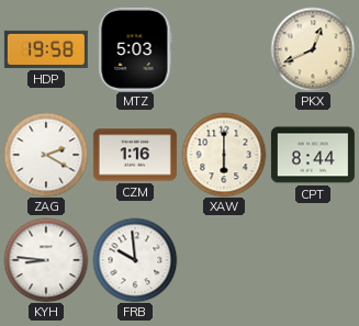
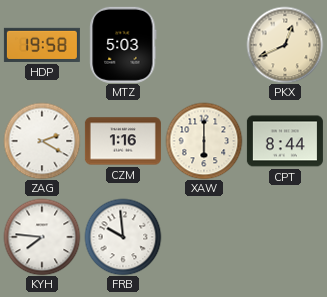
KYH: 8:46 -> 7:46 (42, 237)
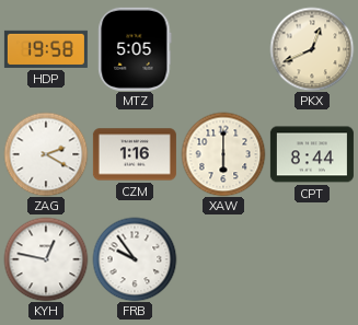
MTZ: 5:03 -> 5:05 (135, 49)
KYH: 7:46 -> 12:47 (46, 259)
FRB: 9:59 -> 9:54 (135, 259)
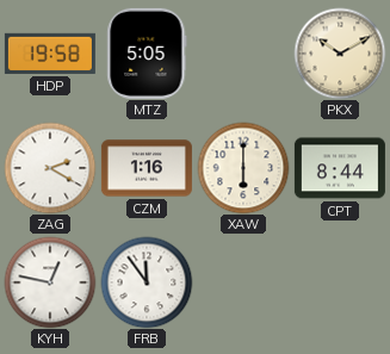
PKX: 12:41 -> 10:10 (340, 54)
FRB: 9:54 -> 11:54 (147, 282)
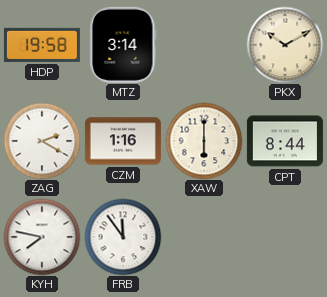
MTZ: 5:05 -> 3:14 (123, 45)
KYH: 12:47 -> 7:47 (42, 237)
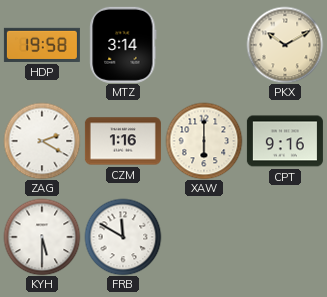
CPT: 8:44 -> 9:16 (285, 141)
KYH: 7:47 -> 5:30 (42, 237)
FRB: 11:54 -> 11:50 (123, 237)
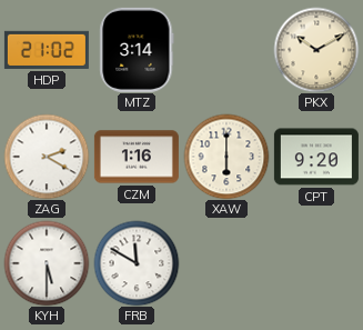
HDP: 19:58 -> 21:02 (47, 50)
CPT: 9:16 -> 9:20 (316, 157)
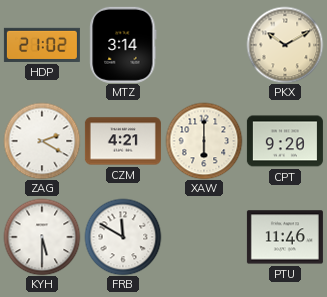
CZM: 1:16 -> 4:21 (123, 141)
PTU: none -> 11:46 (285, 237)
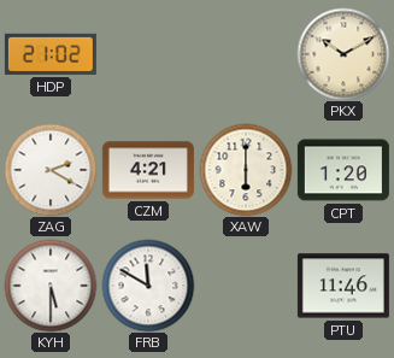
MTZ: 3:14 -> none (123, 45)
CPT: 9:20 -> 1:20 (343, 170)
